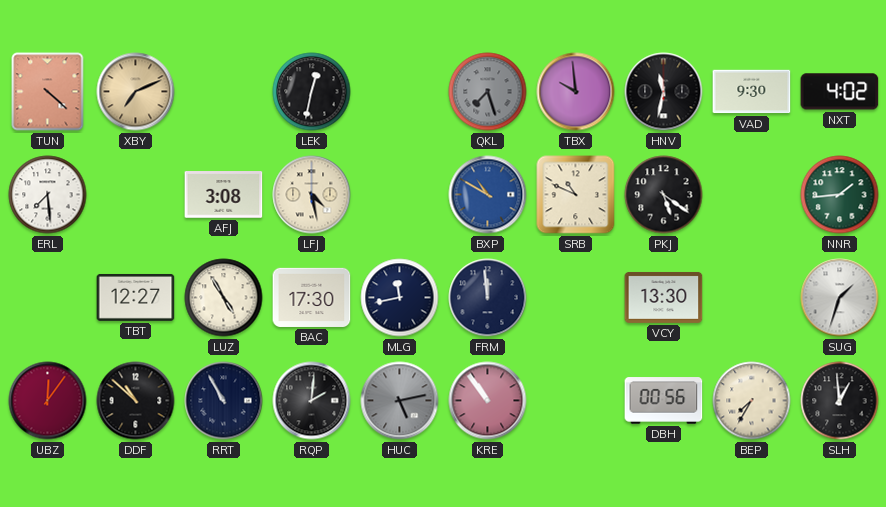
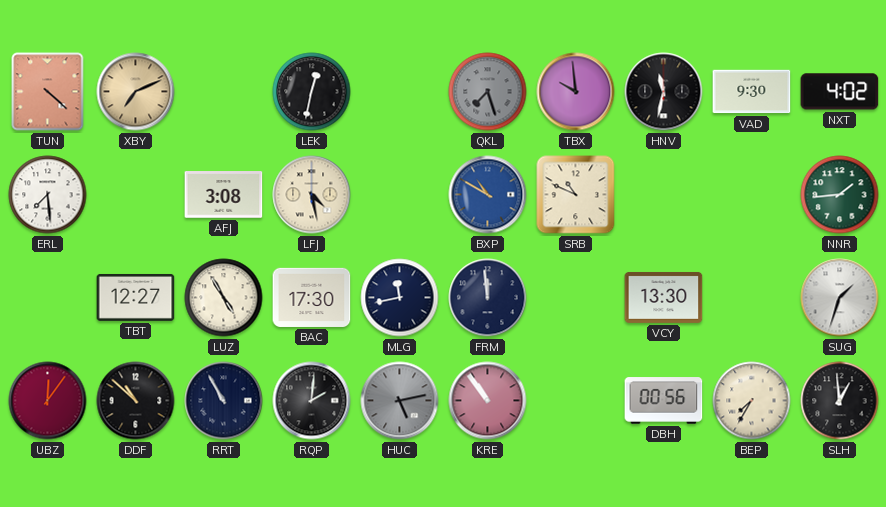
PKJ: 5:21 -> none (664, 195)
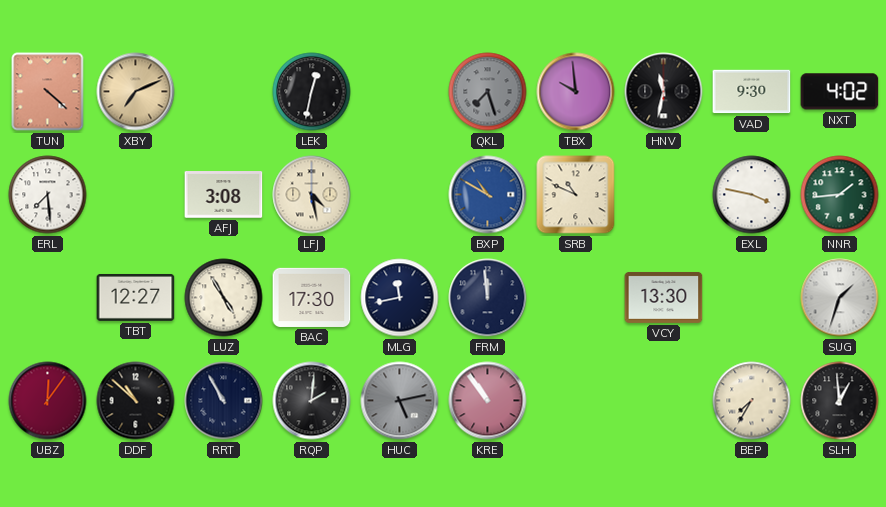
EXL: none -> 3:47 (752, 195)
DBH: 00:56 -> none (664, 401)
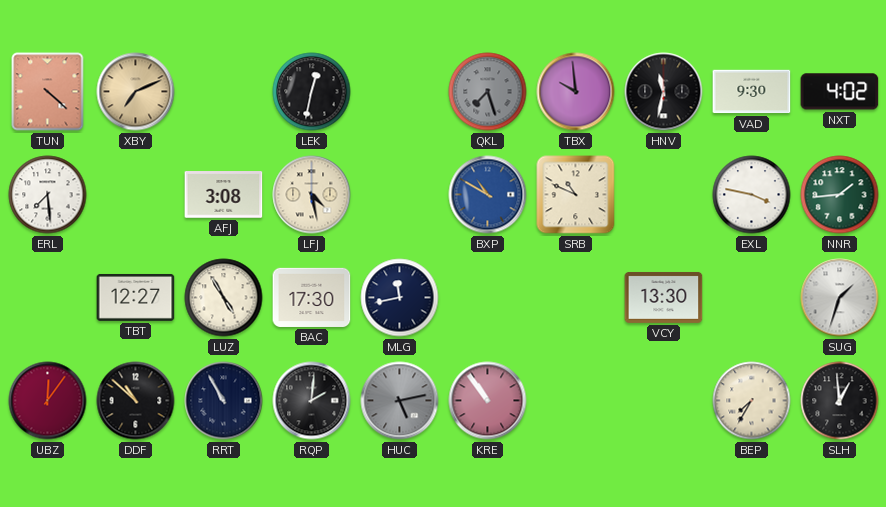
FRM: 11:59 -> none (488, 298)
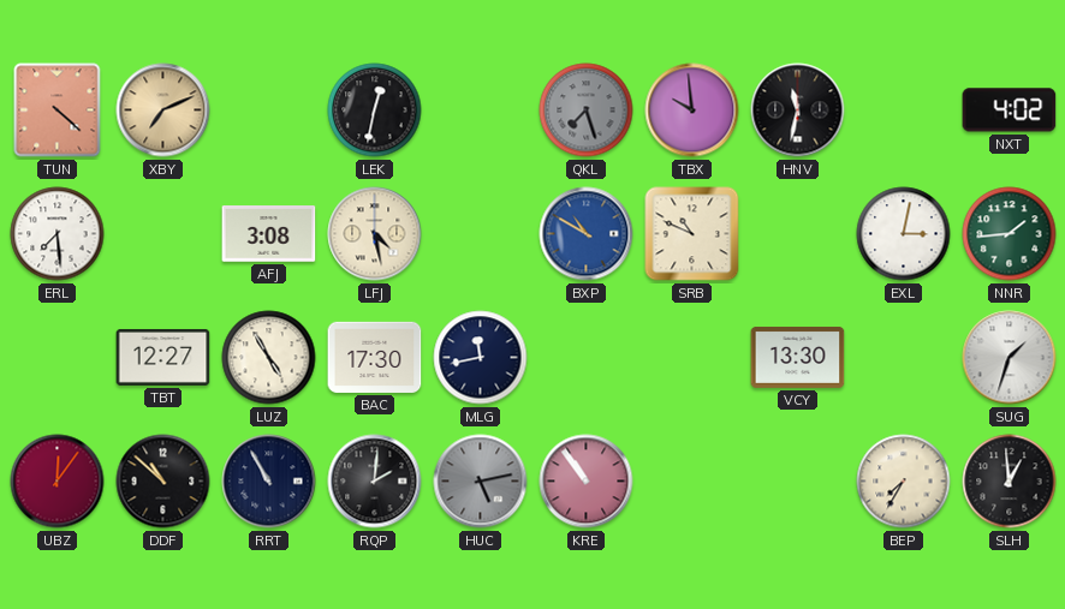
VAD: 9:30 -> none (752, 92)
EXL: 3:47 -> 3:02 (904, 234)
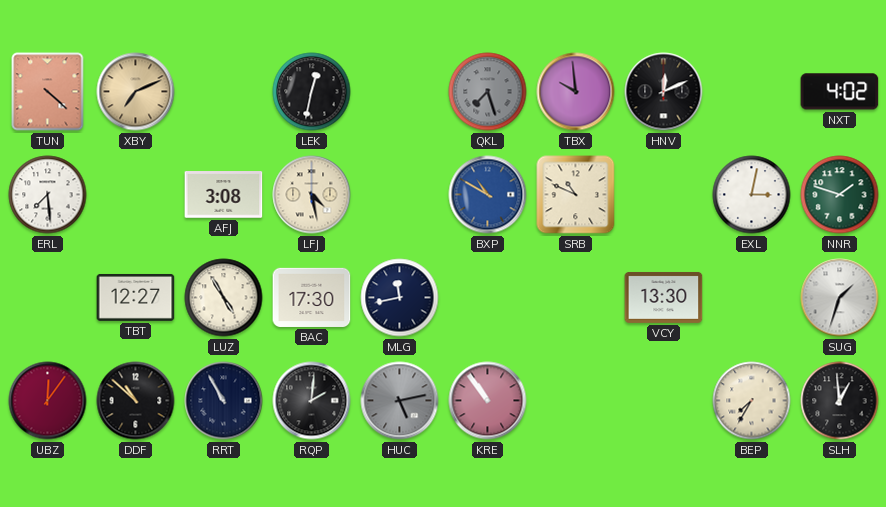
HNV: 11:32 -> 12:11 (664, 92)
NNR: 1:44 -> 1:48 (840, 195)
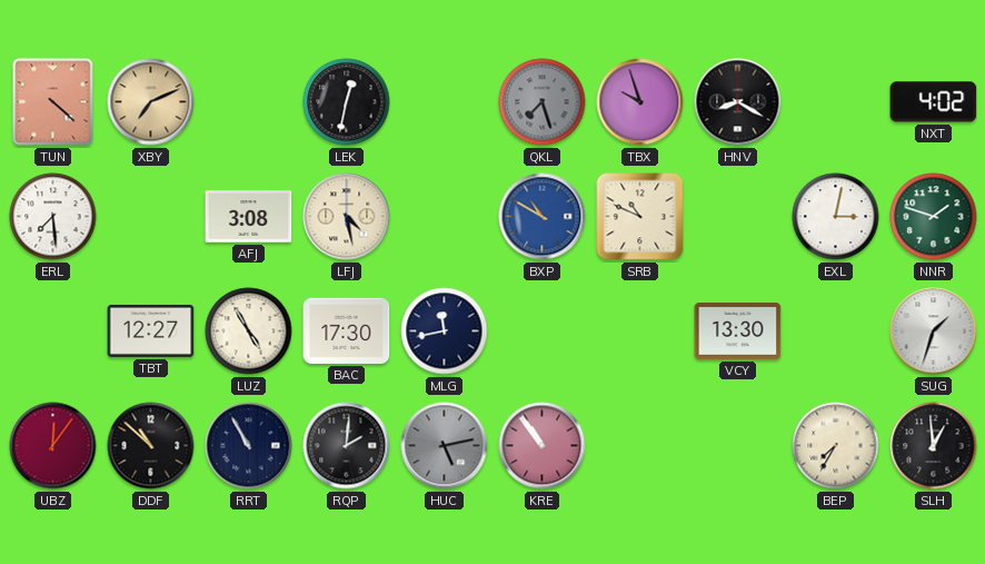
TBX: 9:59 -> 9:57 (640, 102)
HNV: 12:11 -> 8:20 (738, 102)
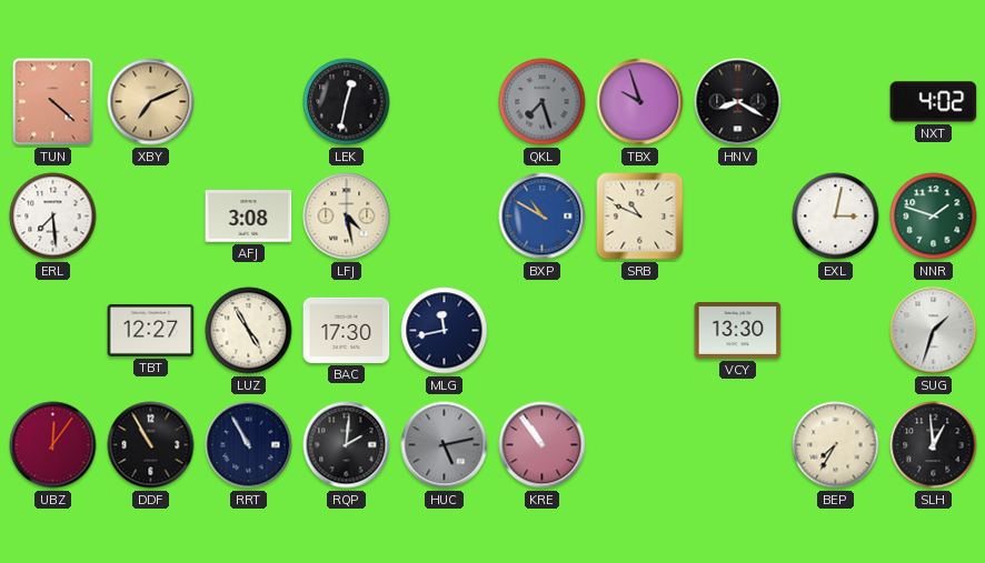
DDF: 10:52 -> 10:55 (151, 445)
